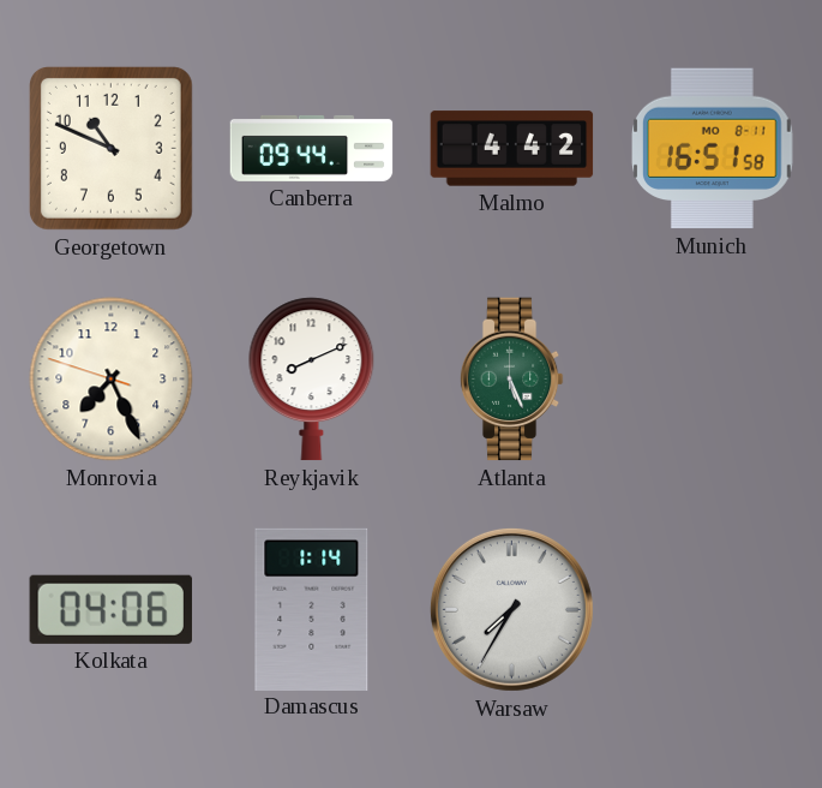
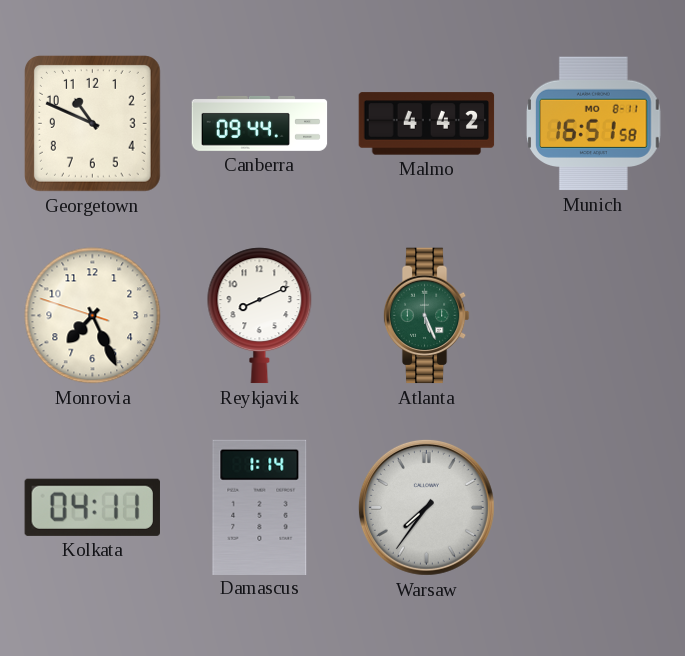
Kolkata: 04:06 -> 04:11 (92, 507)
Warsaw: 7:35 -> 7:36 (426, 507)
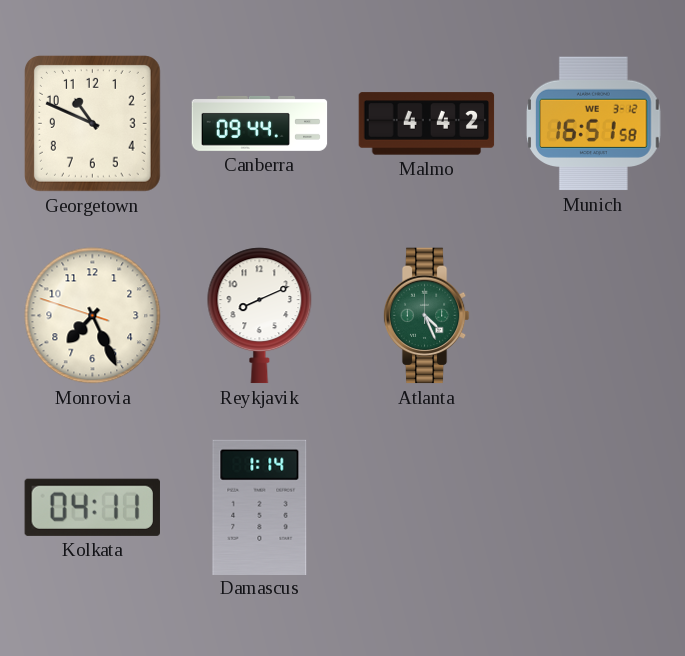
Munich date: MO 8-11 -> WE 3-12 (594, 124)
Atlanta: 5:26 -> 4:26 (426, 316)
Warsaw: 7:36 -> none (426, 507)
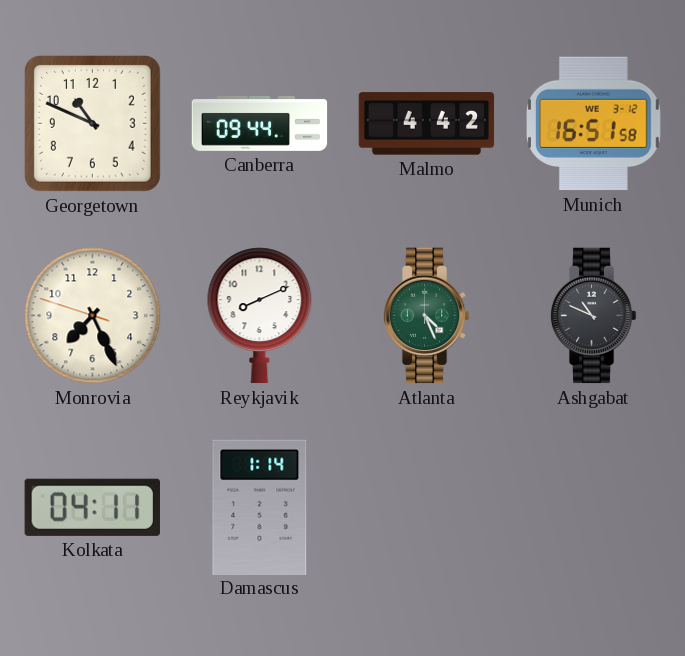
Ashgabat: none -> 10:49 (593, 316)
